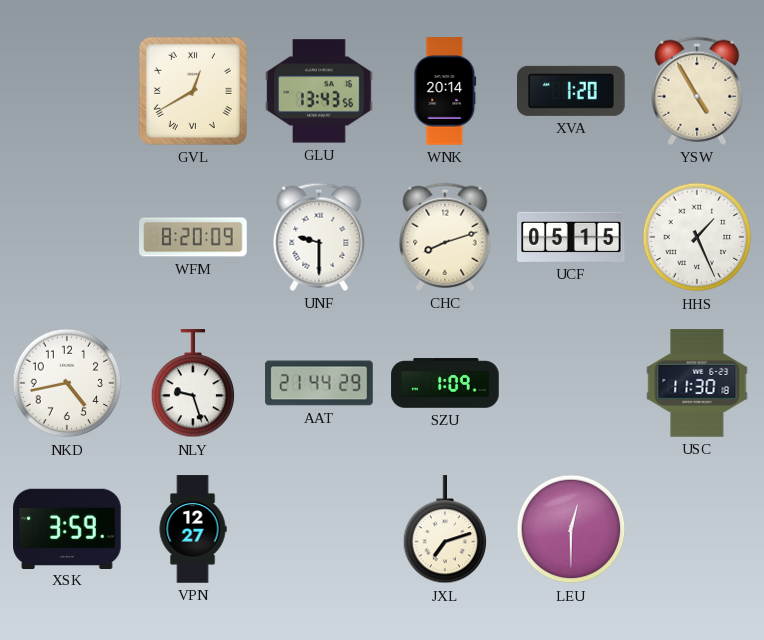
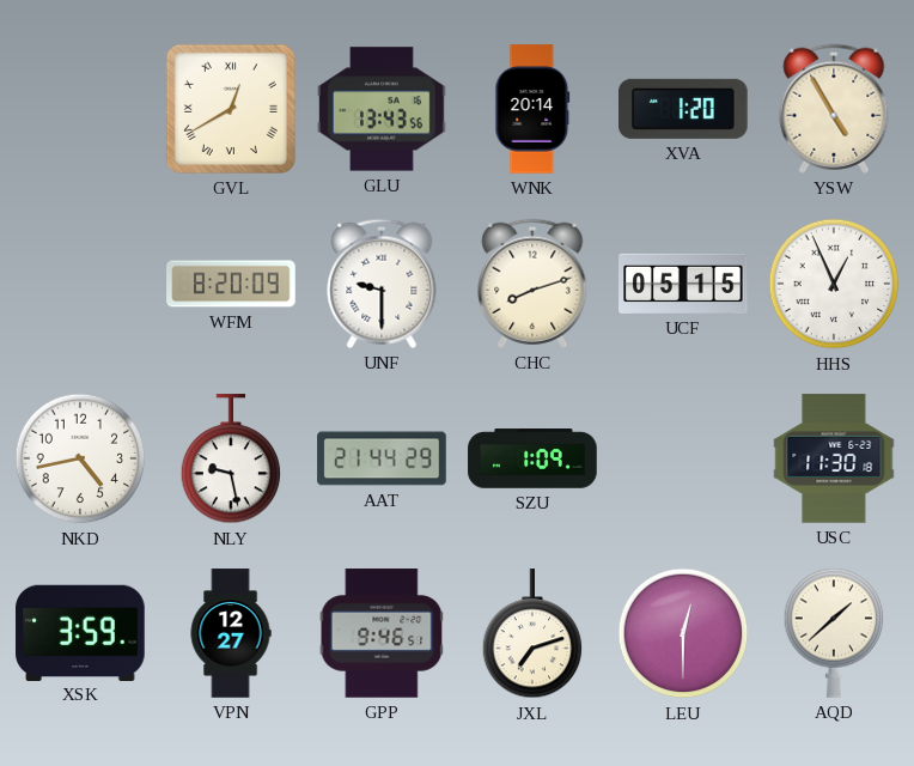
HHS: 1:26 -> 12:56 (834, 284)
NLY: 9:27 -> 9:28 (231, 460)
GPP: none -> 9:46 (382, 633)
AQD: none -> 1:38 (834, 633)
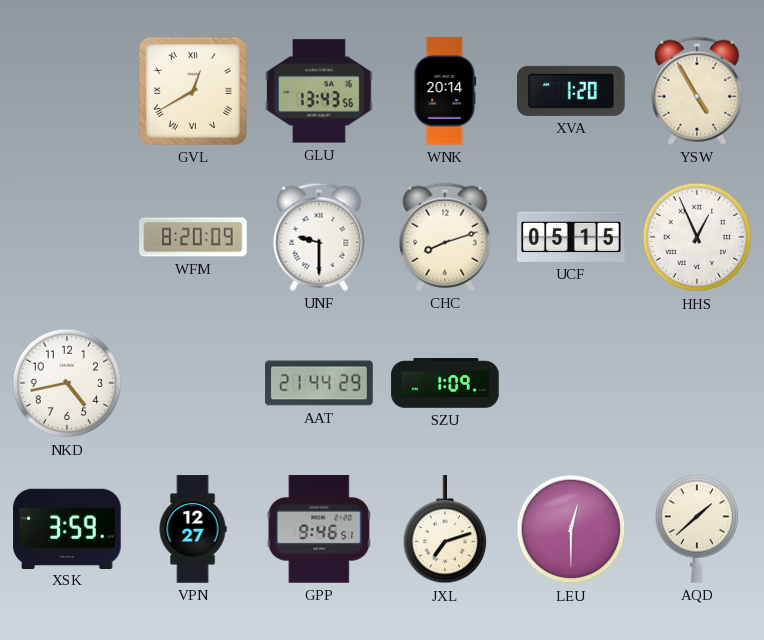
NLY: 9:28 -> none (231, 460)
USC: 11:30 -> none (834, 458)
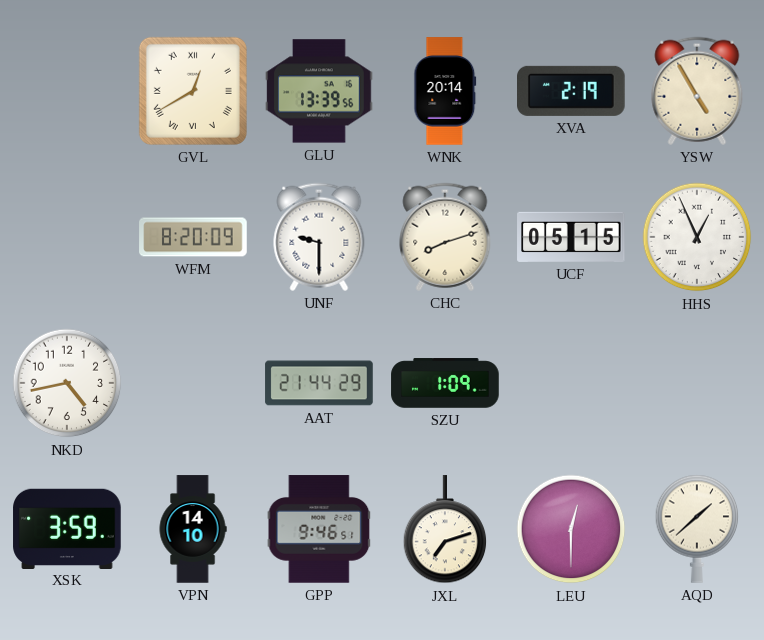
GLU: 13:43 -> 13:39 (319, 91)
XVA: 1:20 -> 2:19 (572, 91)
VPN: 12:27 -> 14:10 (193, 529)
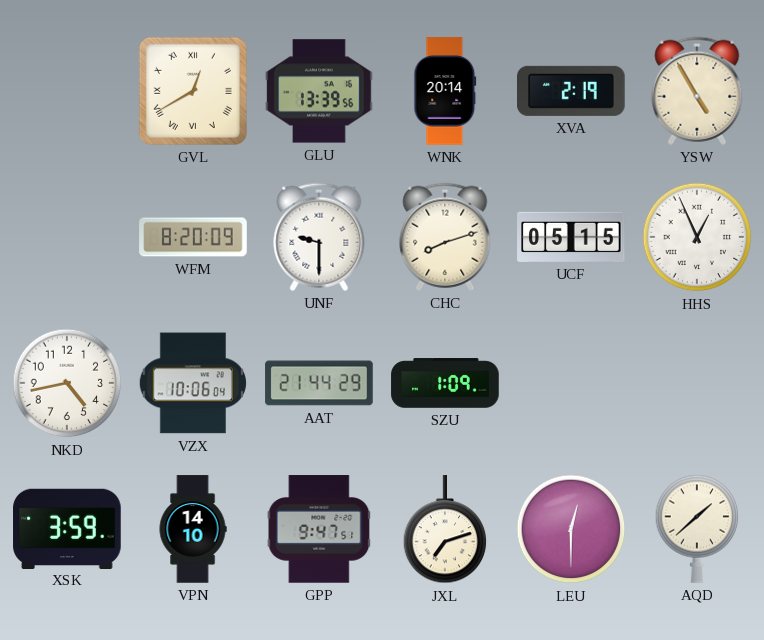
VZX: none -> 10:06 (193, 383)
GPP: 9:46 -> 9:47 (319, 529)
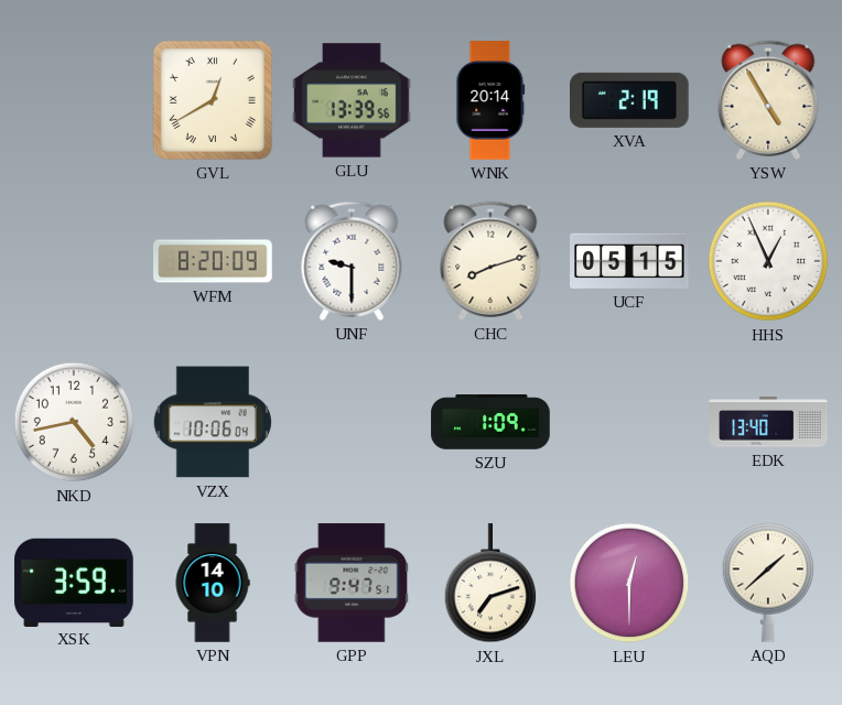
AAT: 21:44 -> none (319, 383)
EDK: none -> 13:40 (768, 422)
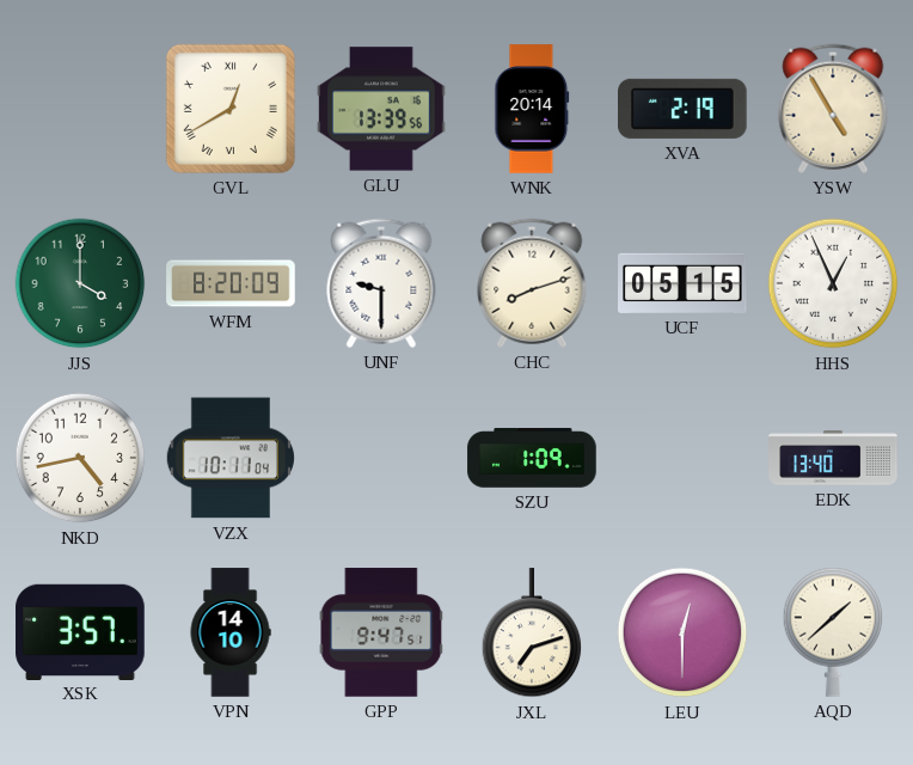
JJS: none -> 4:00 (80, 283)
VZX: 10:06 -> 10:11 (231, 458)
XSK: 3:59 -> 3:57 (80, 631)
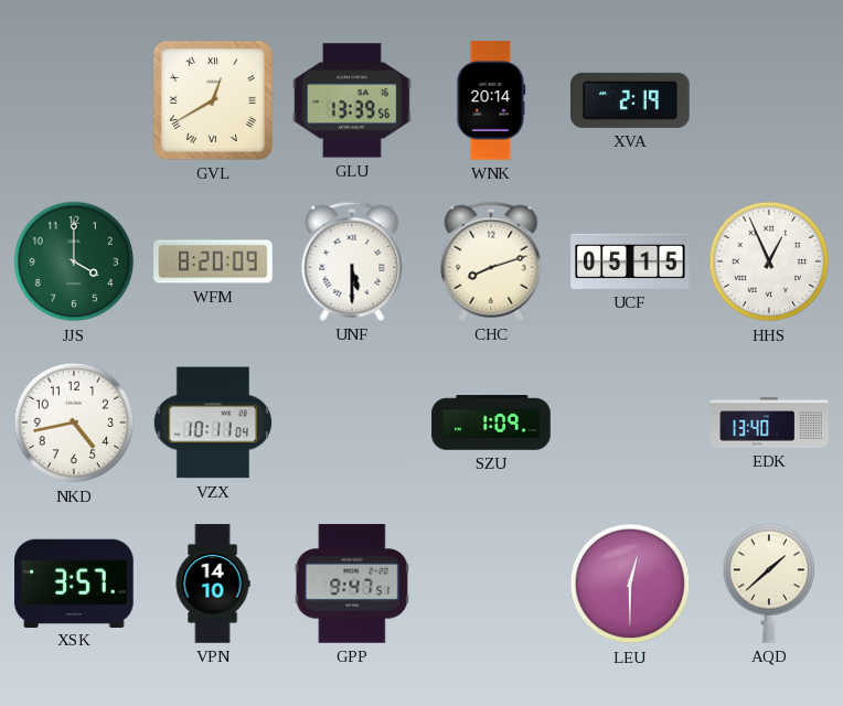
YSW: 4:55 -> none (833, 109)
UNF: 9:30 -> 5:30 (352, 261)
JXL: 7:12 -> none (532, 634)
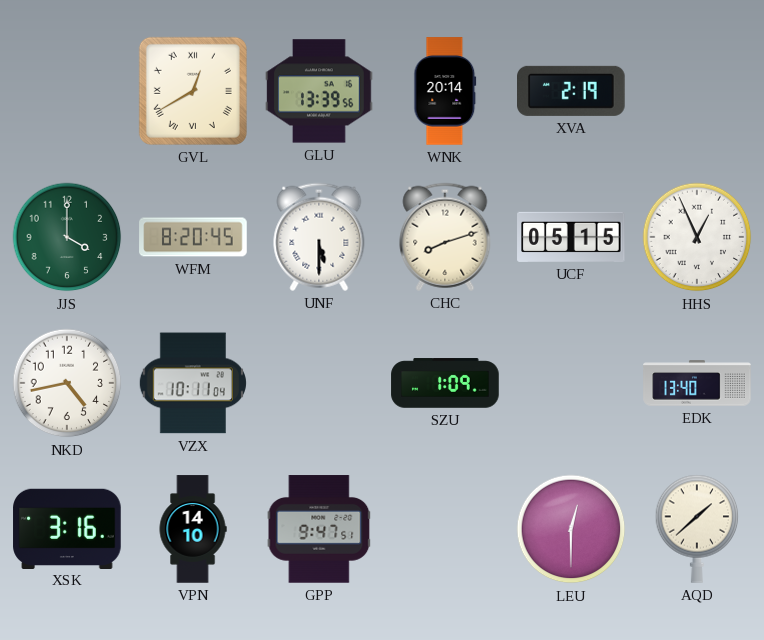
WFM: 8:20:09 -> 8:20:45 (193, 237)
XSK: 3:57 -> 3:16 (67, 528)
